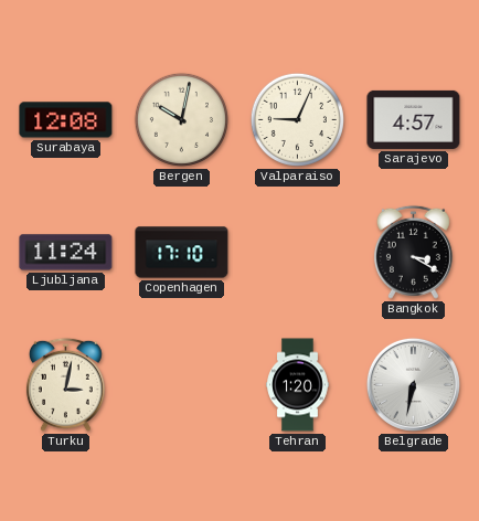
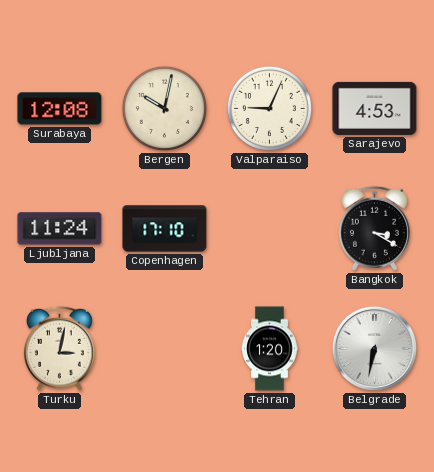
Sarajevo: 4:57 -> 4:53 (375, 108)
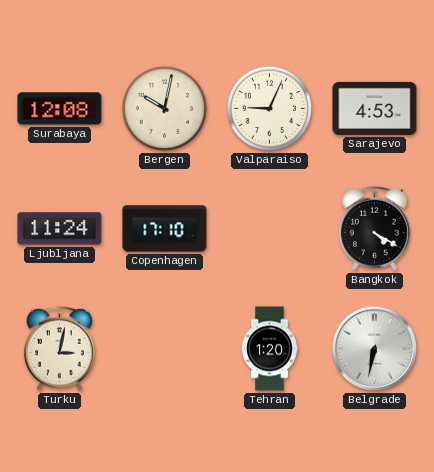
Bangkok: 3:20 -> 4:20 (374, 228)
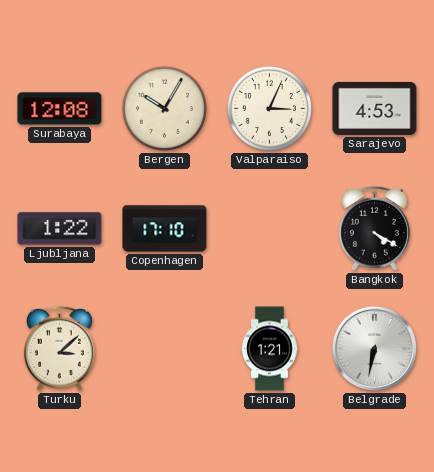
Bergen: 10:02 -> 10:05 (164, 108)
Valparaiso: 9:04 -> 3:04 (269, 108)
Ljubljana: 11:24 -> 1:22 (60, 229)
Turku: 3:02 -> 3:08 (59, 348)
Tehran: 1:20 -> 1:21 (270, 349)
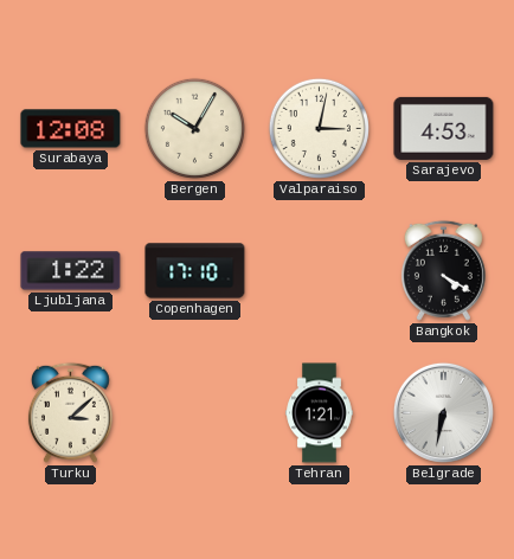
Valparaiso: 3:04 -> 3:02 (319, 128)
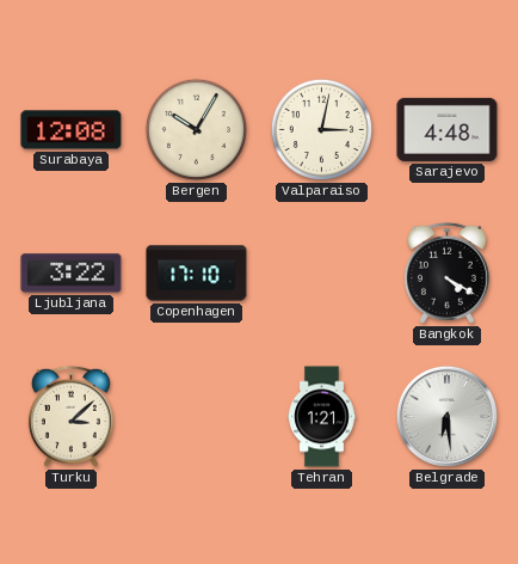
Sarajevo: 4:53 -> 4:48 (448, 129)
Ljubljana: 1:22 -> 3:22 (72, 274)
Belgrade: 6:32 -> 6:29 (446, 416)
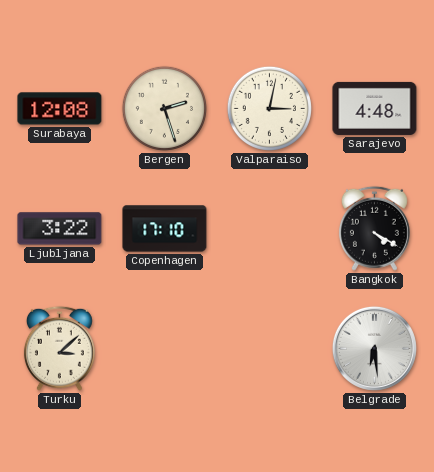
Bergen: 10:05 -> 2:27 (164, 108)
Tehran: 1:21 -> none (322, 417)
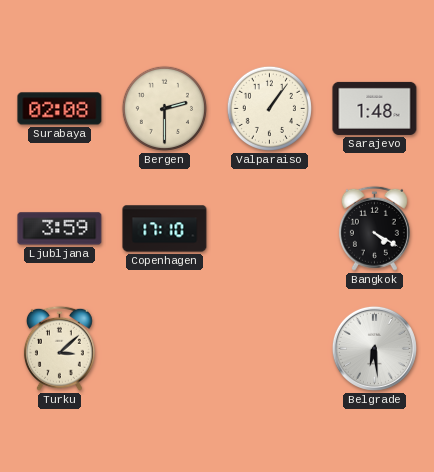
Surabaya: 12:08 -> 02:08 (60, 109)
Bergen: 2:27 -> 2:30 (164, 108)
Valparaiso: 3:02 -> 1:06 (269, 108)
Sarajevo: 4:48 -> 1:48 (375, 108)
Ljubljana: 3:22 -> 3:59 (60, 229)
